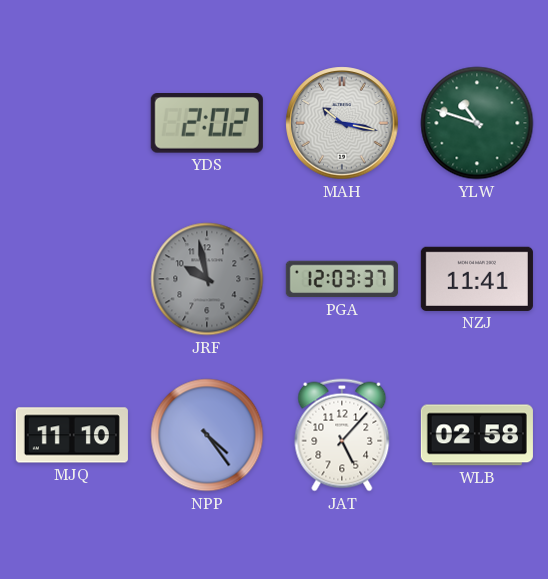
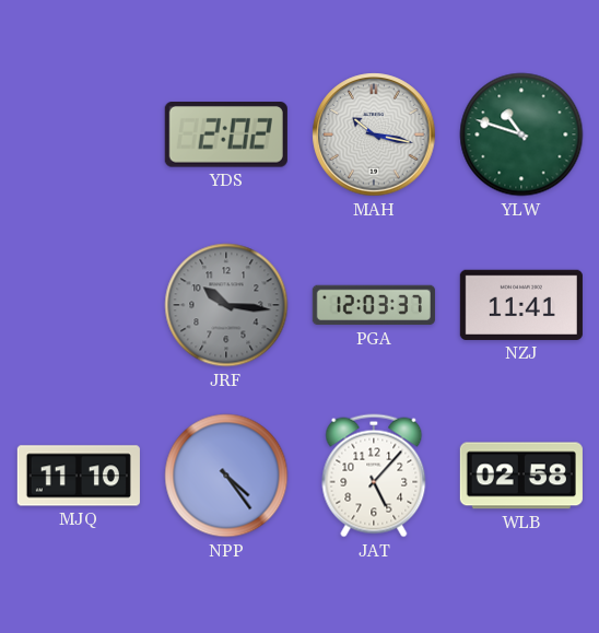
JRF: 9:58 -> 10:16 (226, 305)
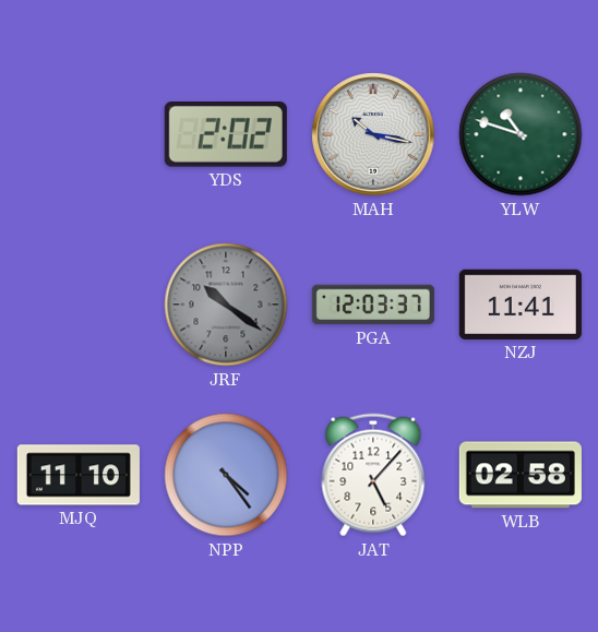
JRF: 10:16 -> 10:21 (226, 305)
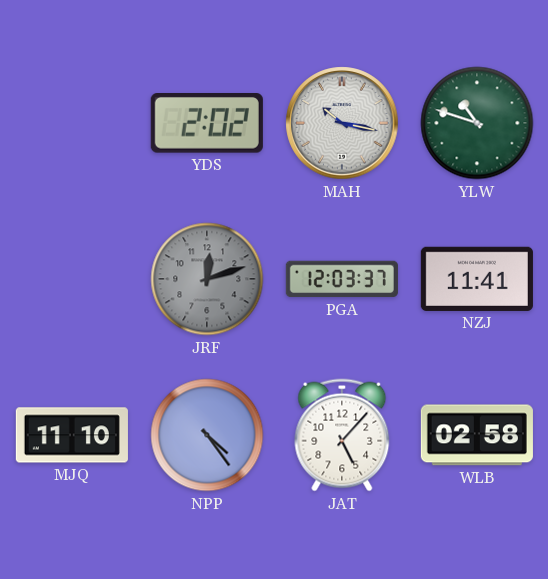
JRF: 10:21 -> 12:12 (207, 279)
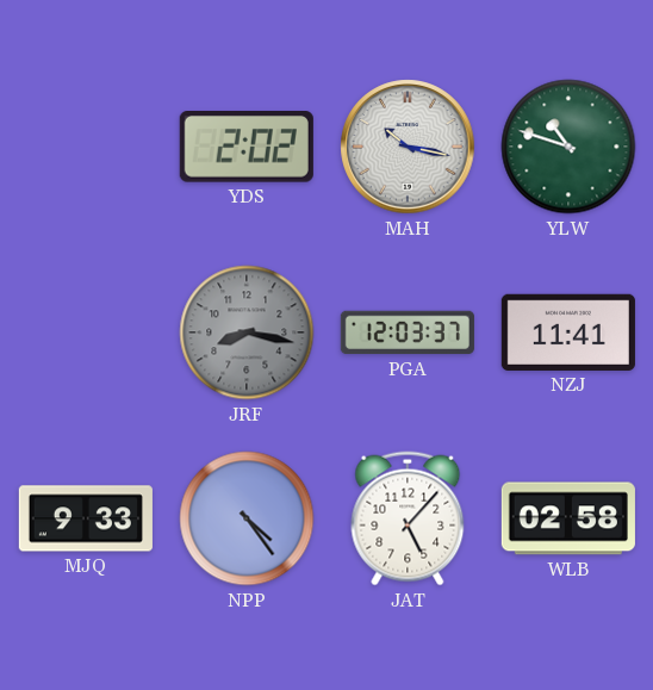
JRF: 12:12 -> 8:17 (247, 332)
MJQ: 11:10 -> 9:33 (86, 518)
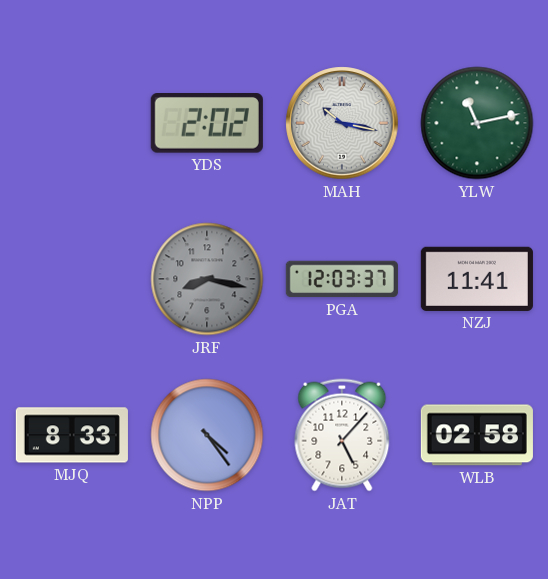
YLW: 10:48 -> 11:13 (477, 123)
MJQ: 9:33 -> 8:33 (72, 435)
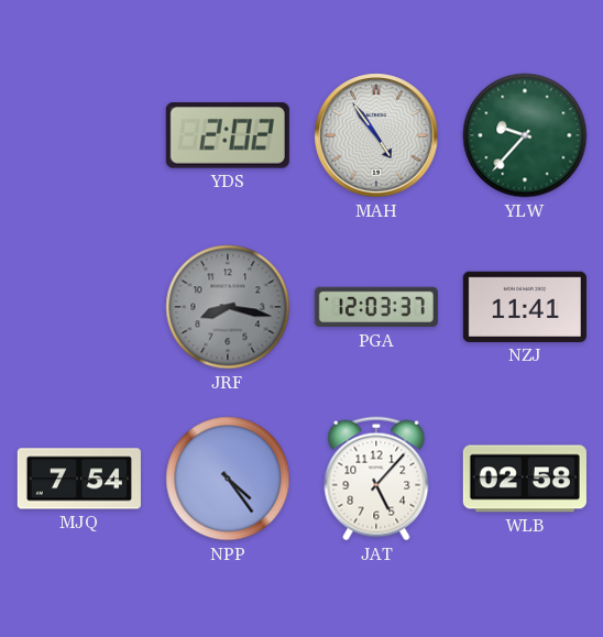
MAH: 10:17 -> 4:54 (376, 135)
YLW: 11:13 -> 9:37 (525, 135)
MJQ: 8:33 -> 7:54 (79, 479)
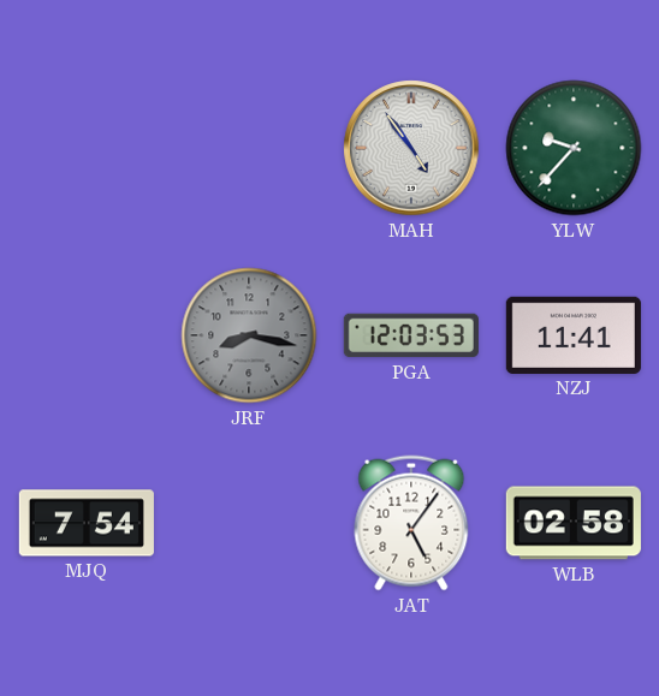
YDS: 2:02 -> none (228, 136)
PGA: 12:03:37 -> 12:03:53 (411, 335)
NPP: 4:24 -> none (228, 479)
JAT: 5:07 -> 5:06 (411, 523)
